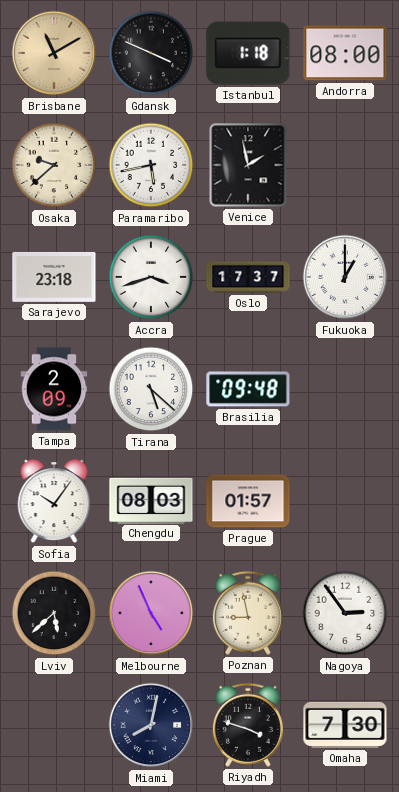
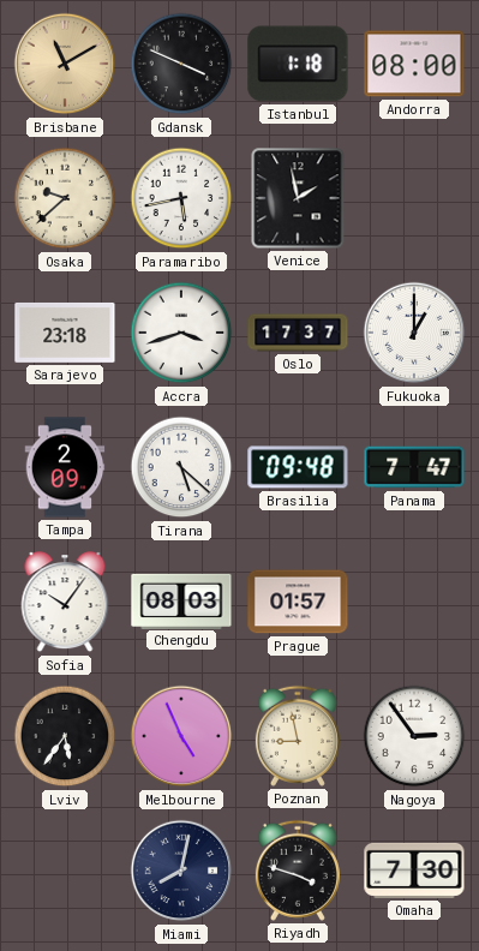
Panama: none -> 7:47 (414, 467)
Lviv: 5:38 -> 5:36 (65, 736)
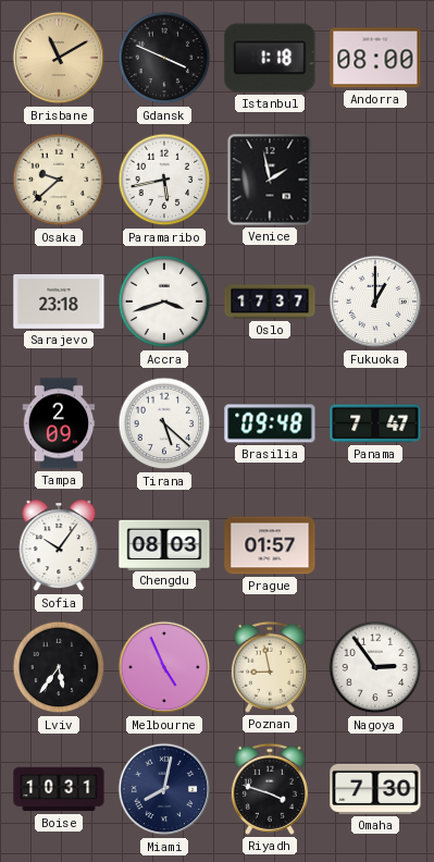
Boise: none -> 10:31 (59, 789)
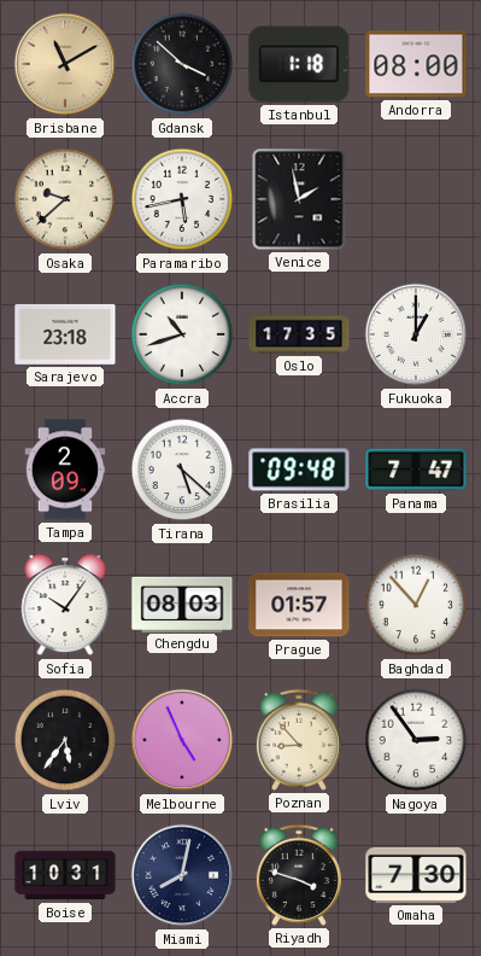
Gdansk: 3:49 -> 3:52 (182, 64)
Accra: 3:42 -> 10:42 (182, 334)
Oslo: 17:37 -> 17:35 (299, 334)
Baghdad: none -> 12:53 (416, 605)
Poznan: 8:58 -> 8:53 (299, 740)
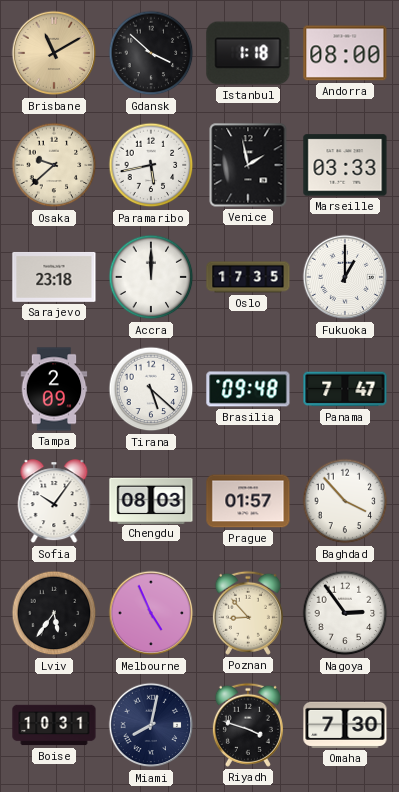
Marseille: none -> 03:33 (345, 165)
Accra: 10:42 -> 12:00 (151, 277)
Baghdad: 12:53 -> 3:53 (345, 501)
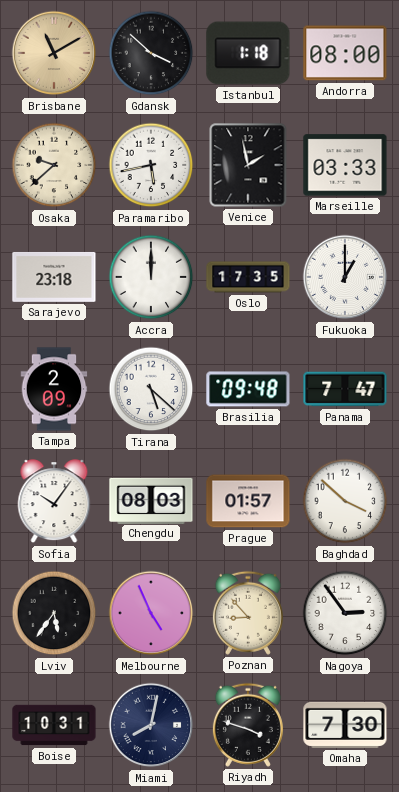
Baghdad: 3:53 -> 3:52 (345, 501)
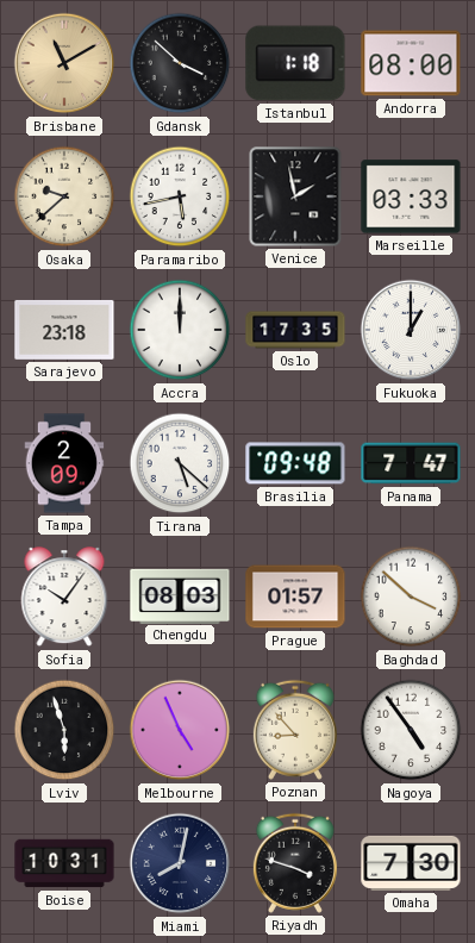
Lviv: 5:36 -> 5:57 (64, 730)
Nagoya: 2:54 -> 4:54 (411, 730)
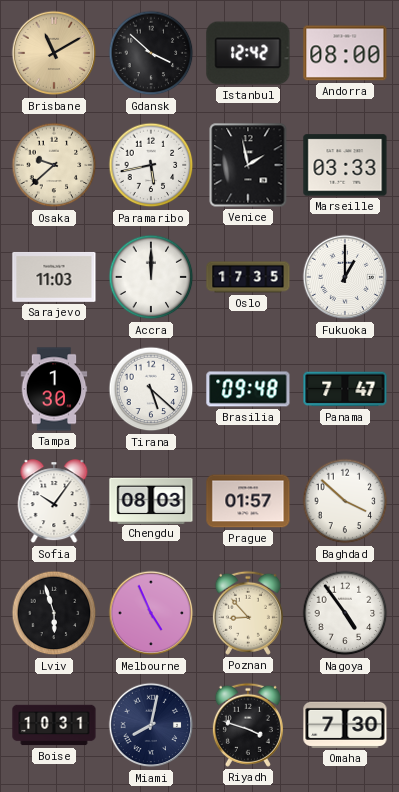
Istanbul: 1:18 -> 12:42 (248, 53)
Sarajevo: 23:18 -> 11:03 (54, 277)
Tampa: 2:09 -> 1:30 (54, 389)
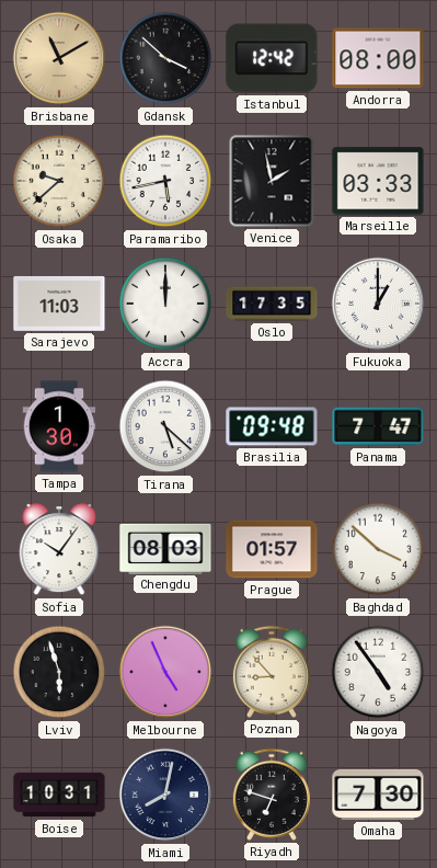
Riyadh: 3:48 -> 6:48 (272, 795)
